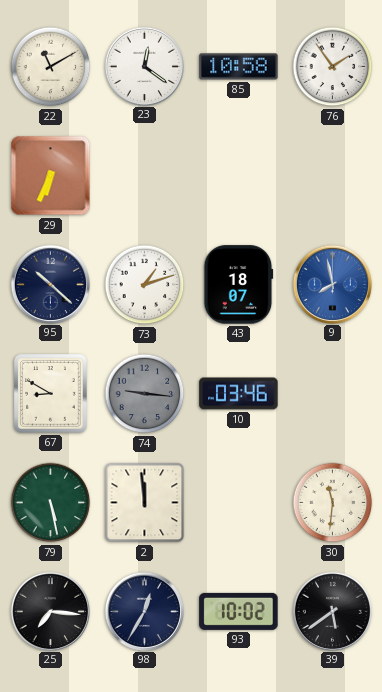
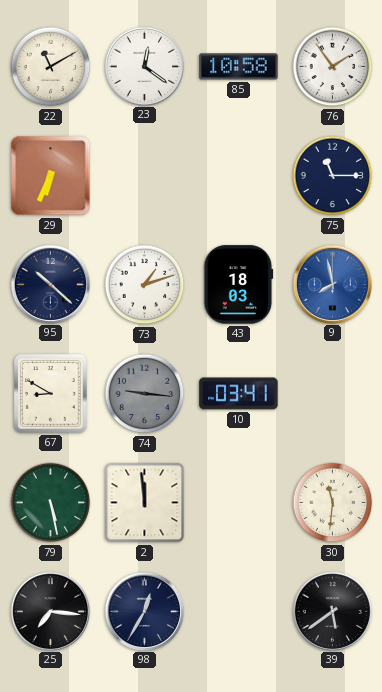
75: none -> 11:15 (333, 176)
43: 18:07 -> 18:03 (239, 285)
10: 03:46 -> 03:41 (239, 394)
93: 10:02 -> none (239, 611)
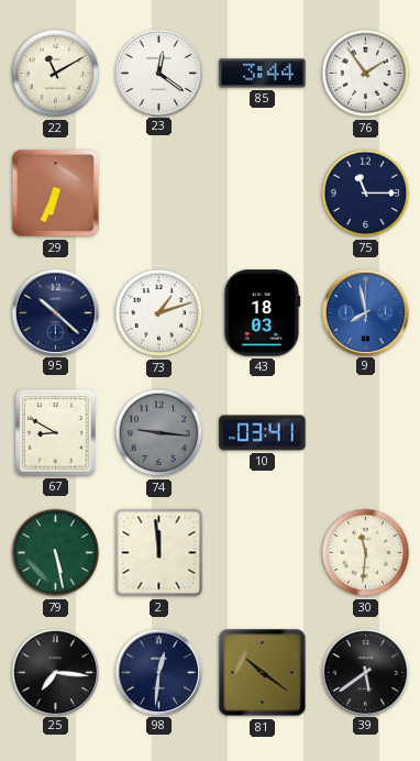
85: 10:58 -> 3:44 (263, 74)
98: 12:35 -> 12:31 (158, 672)
81: none -> 10:21 (263, 673)
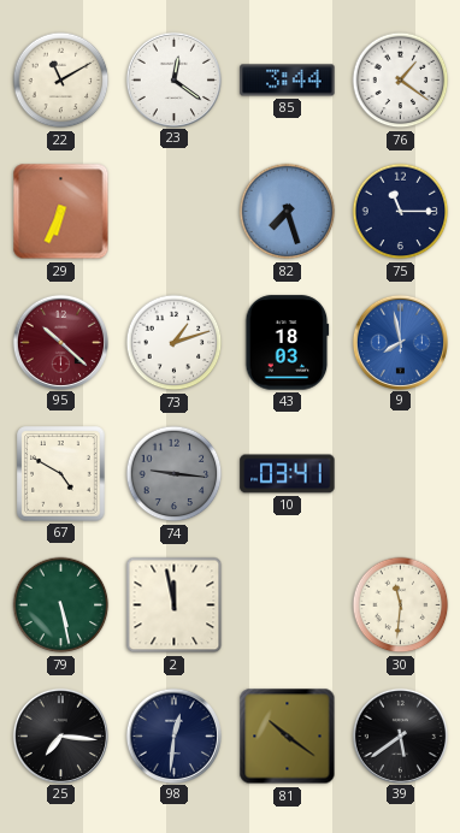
76: 1:54 -> 1:21 (401, 81)
82: none -> 7:27 (288, 212)
95 dial: navy -> burgundy (60, 342)
67: 8:50 -> 4:50 (61, 474)
2: 11:59 -> 11:58 (175, 605)
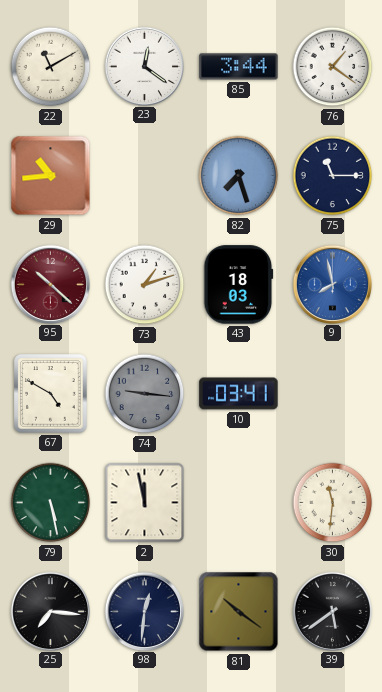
29: 6:34 -> 10:44 (51, 176)
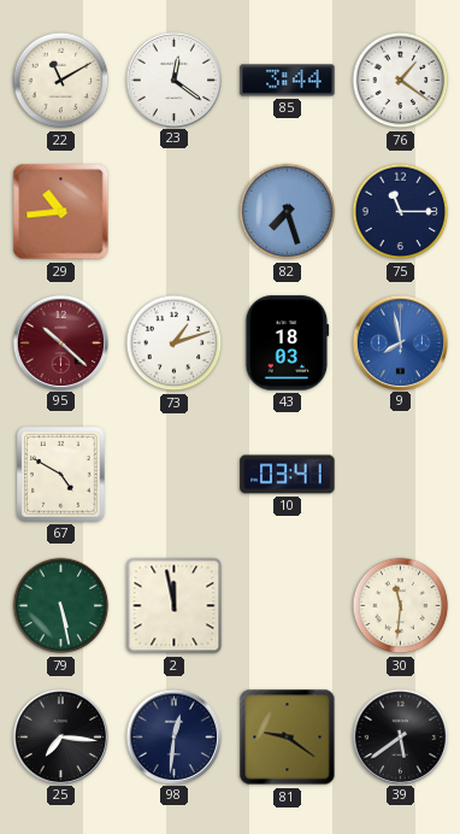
74: 9:16 -> none (145, 394)
81: 10:21 -> 9:21 (288, 738)
